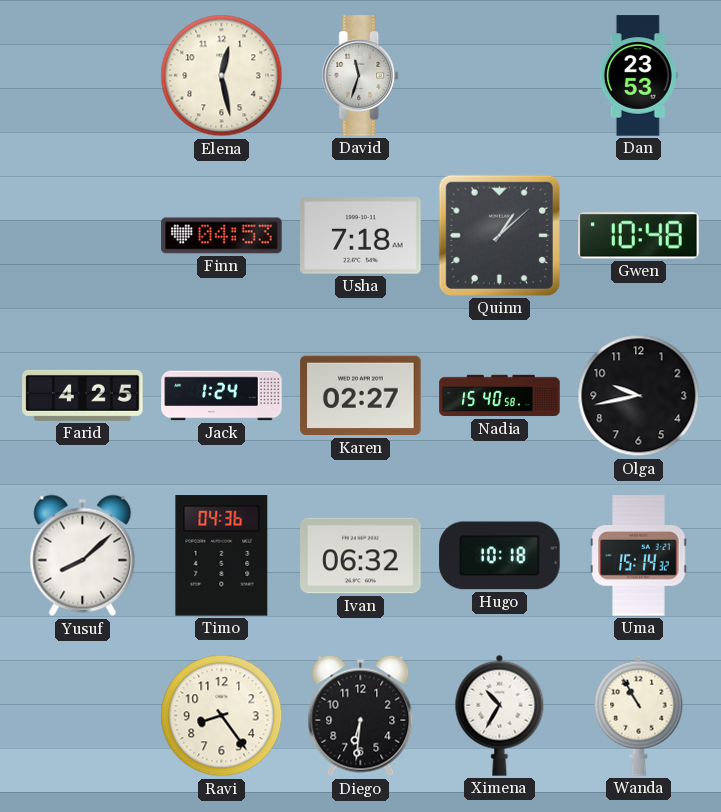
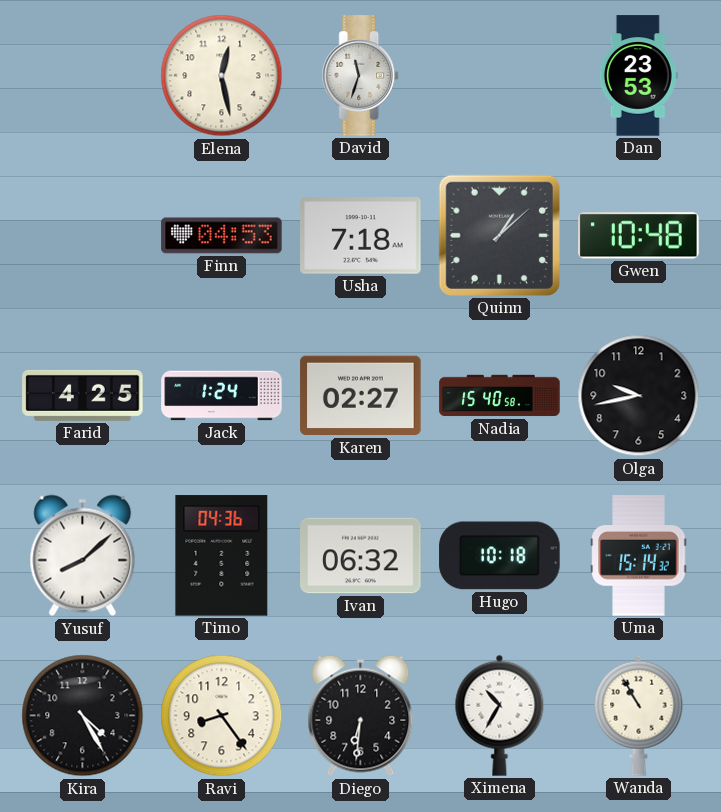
Kira: none -> 4:25 (83, 716)
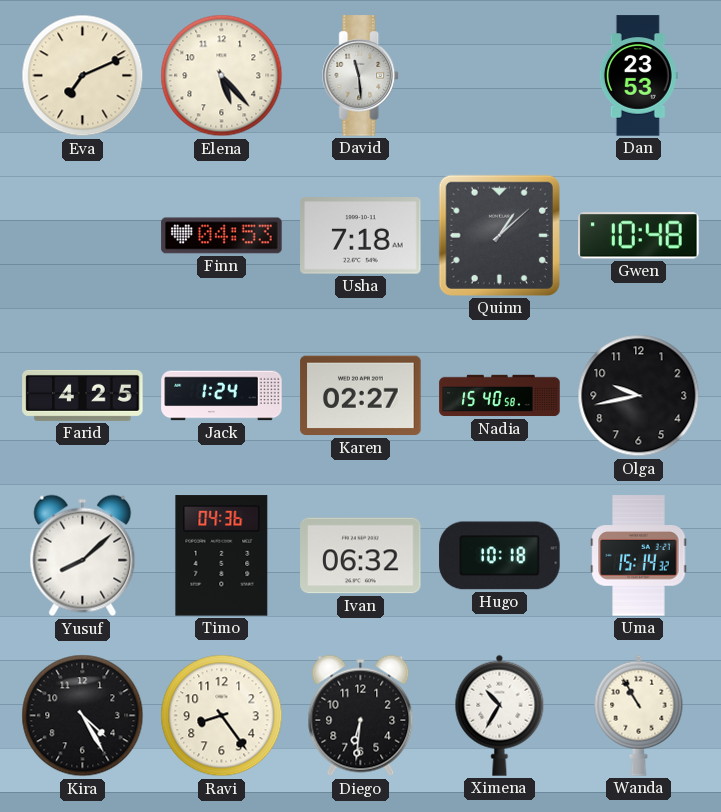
Eva: none -> 7:11 (83, 76)
Elena: 12:28 -> 5:23 (222, 76)
David: 11:33 -> 11:29 (361, 76)
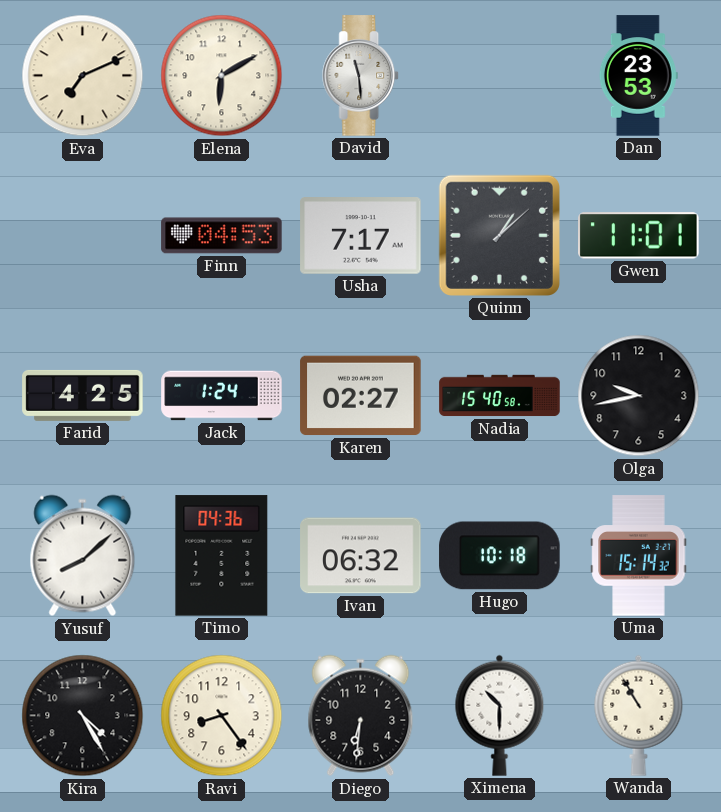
Elena: 5:23 -> 6:10 (222, 76)
Usha: 7:18 -> 7:17 (361, 236)
Gwen: 10:48 -> 11:01 (639, 236)
Ximena: 10:35 -> 10:30 (500, 715)
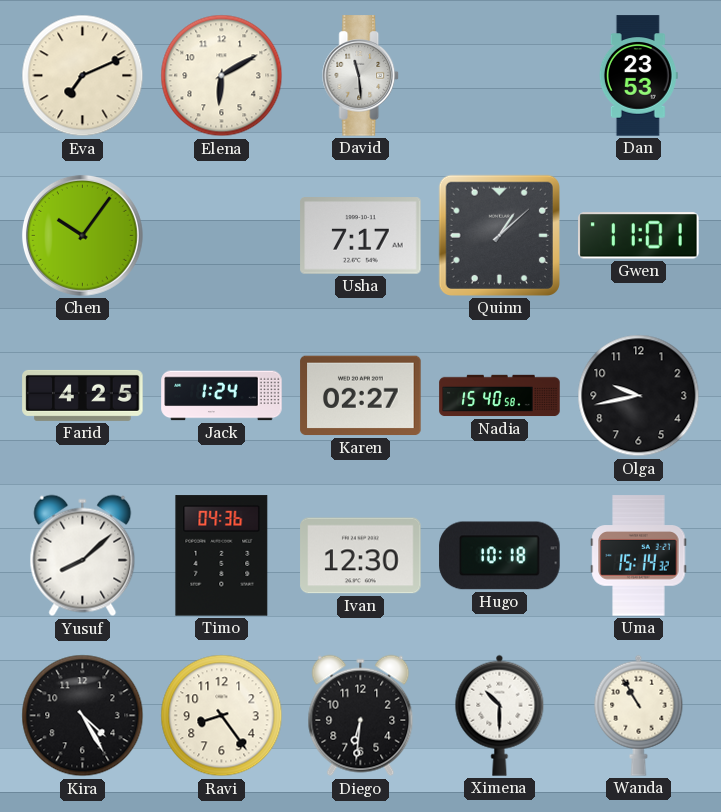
Chen: none -> 10:06 (82, 235)
Finn: 04:53 -> none (222, 236)
Ivan: 06:32 -> 12:30 (361, 556)
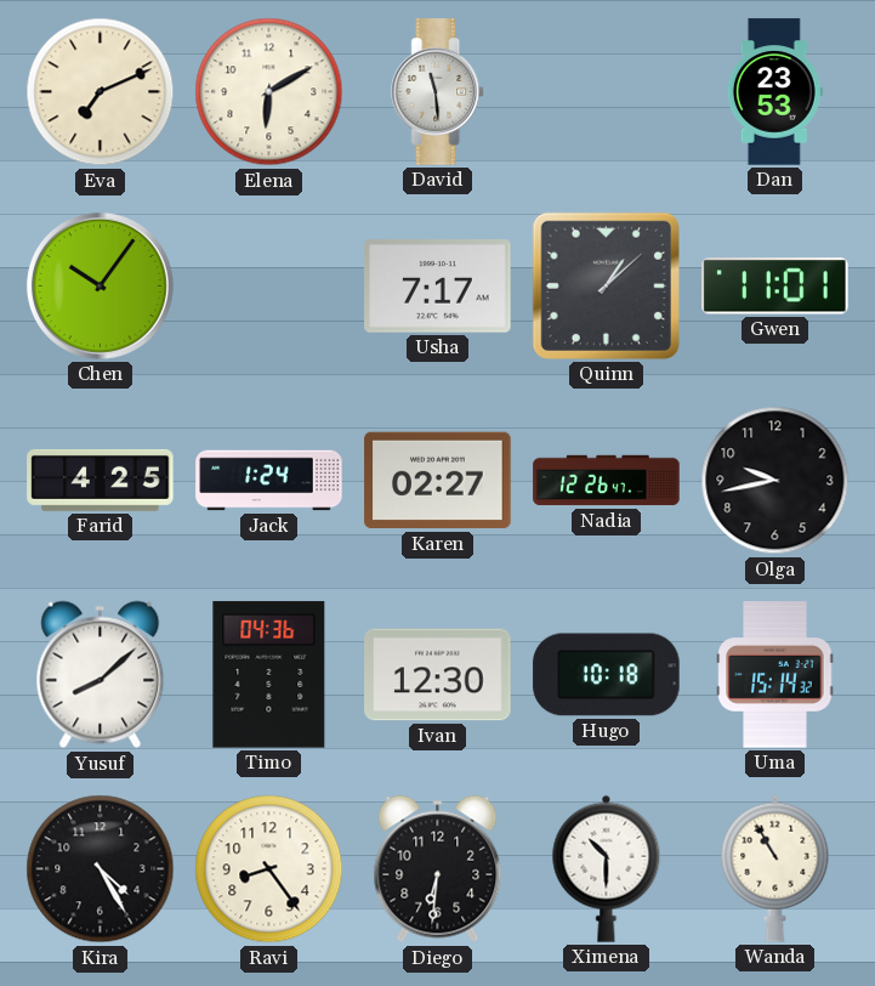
Nadia: 15:40 -> 12:26 (607, 481)
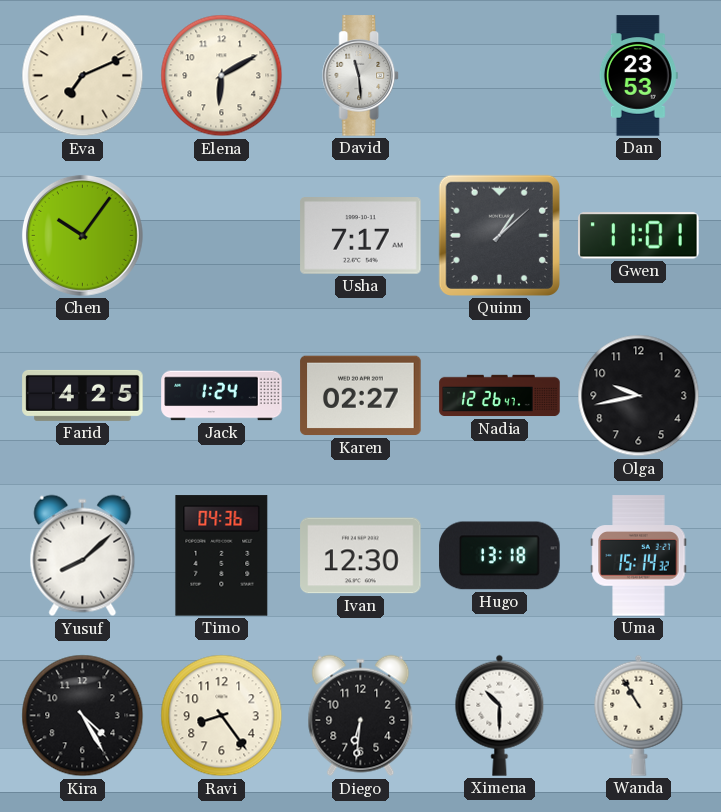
Hugo: 10:18 -> 13:18 (500, 556)
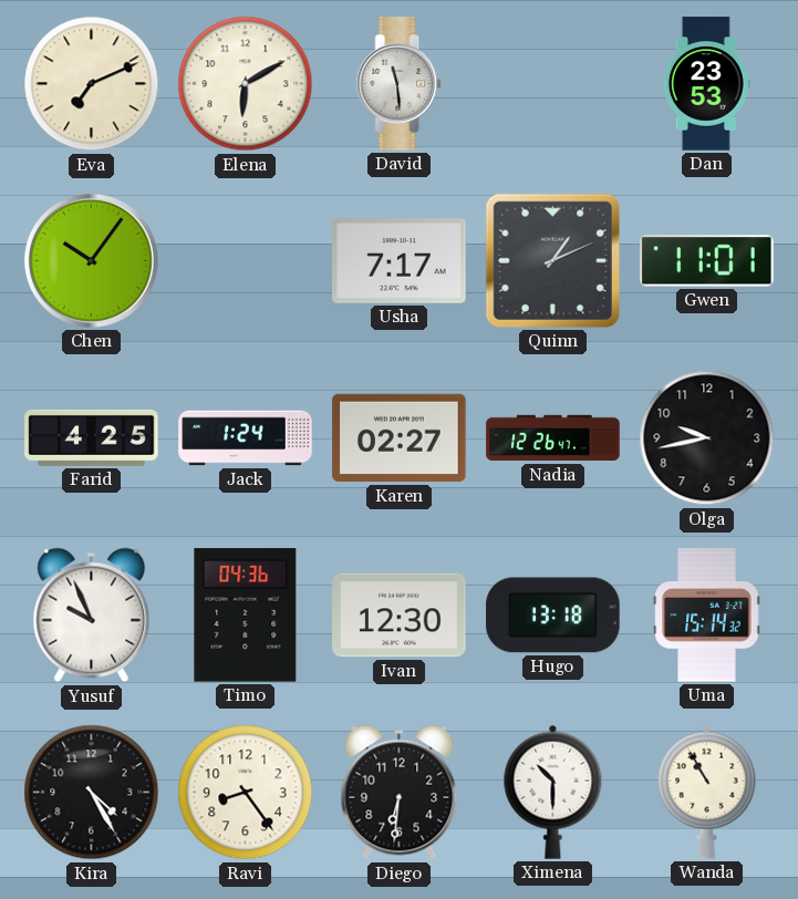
Quinn: 1:08 -> 1:11 (552, 260)
Yusuf: 8:08 -> 9:56 (92, 616)
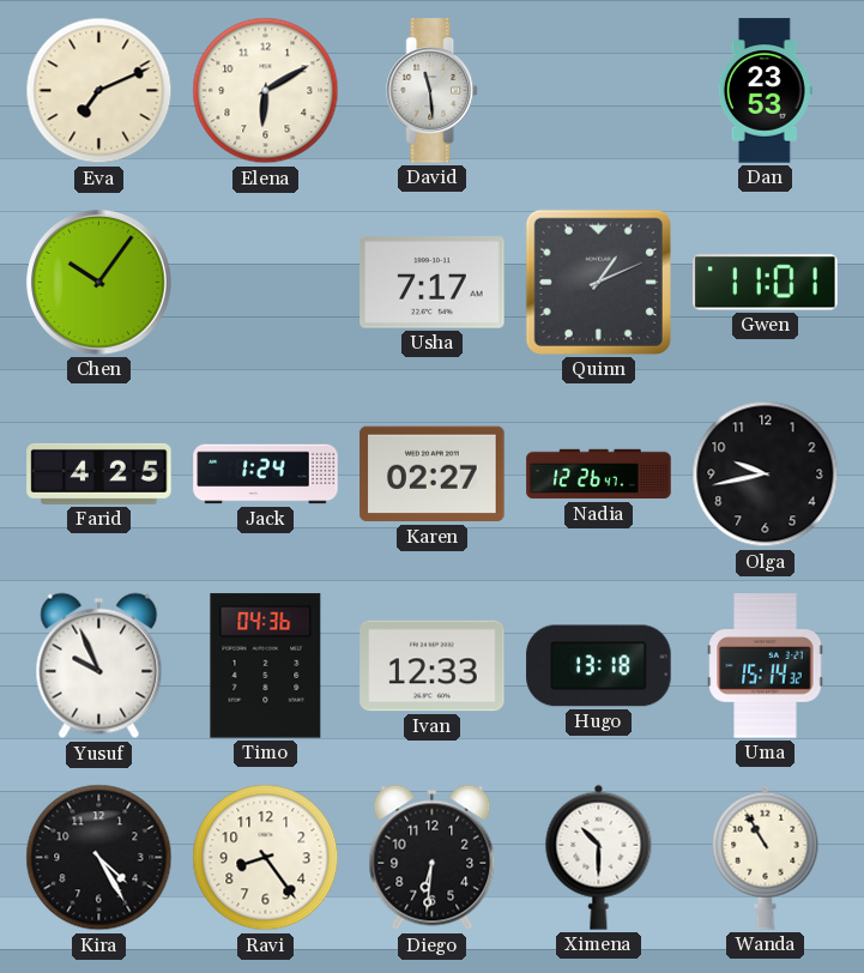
Ivan: 12:30 -> 12:33 (433, 666)
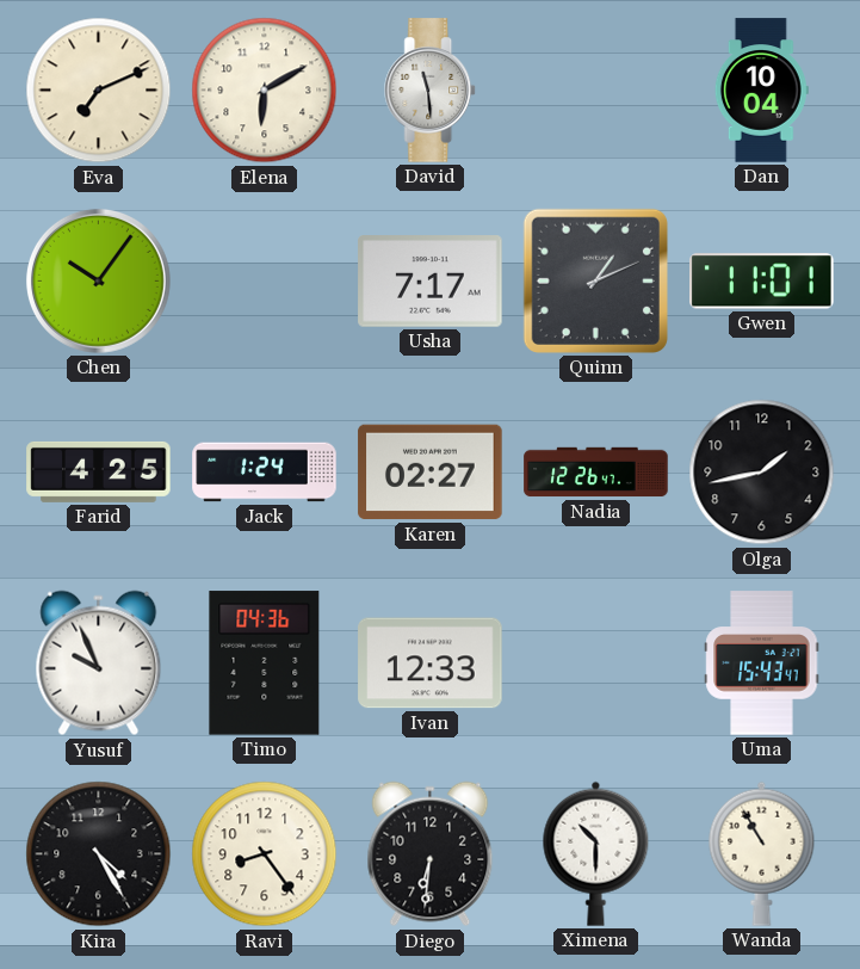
Dan: 23:53 -> 10:04 (761, 91)
Olga: 9:43 -> 1:43 (762, 473)
Hugo: 13:18 -> none (599, 666)
Uma: 15:14 -> 15:43 (762, 664)
